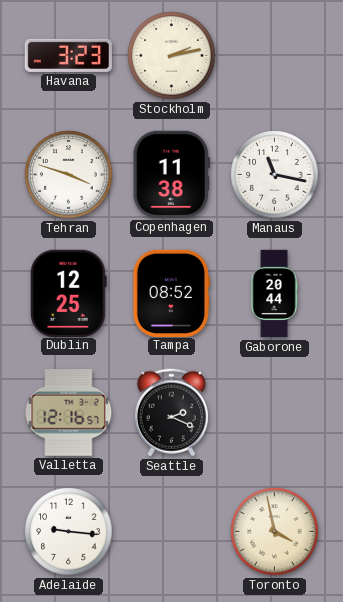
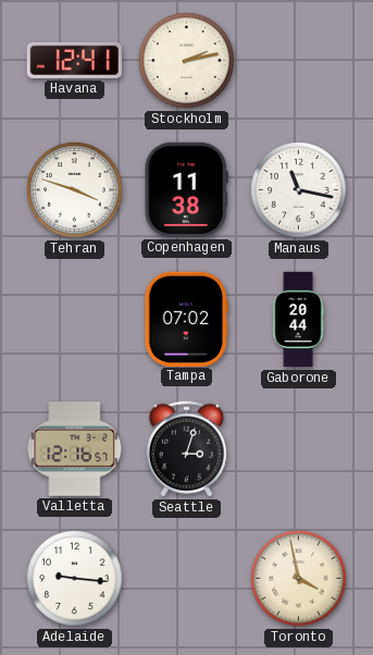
Havana: 3:23 -> 12:41 (74, 60)
Dublin: 12:25 -> none (69, 293)
Tampa: 08:52 -> 07:02 (186, 319)
Seattle: 2:19 -> 3:03 (186, 449)
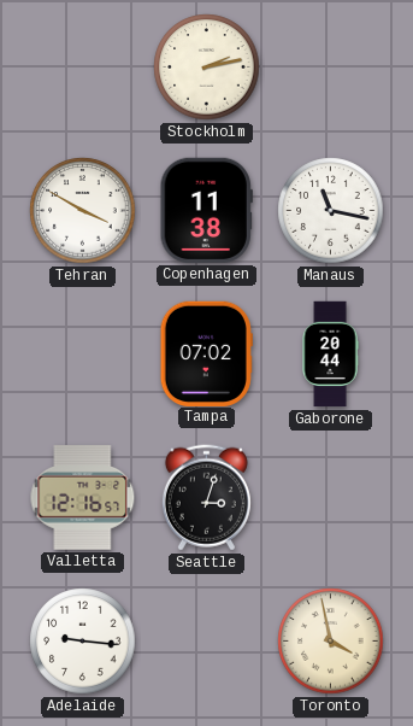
Havana: 12:41 -> none (74, 60)
Tehran: 3:48 -> 3:50 (83, 211)
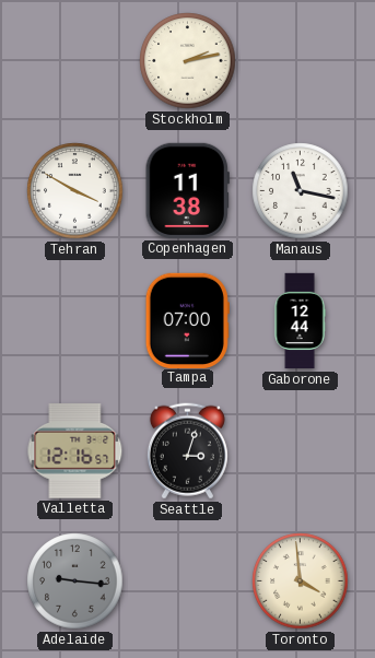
Tampa: 07:02 -> 07:00 (187, 320)
Gaborone: 20:44 -> 12:44 (300, 321)
Adelaide dial: white -> grey (75, 581)
Toronto: 3:58 -> 3:59 (301, 581)
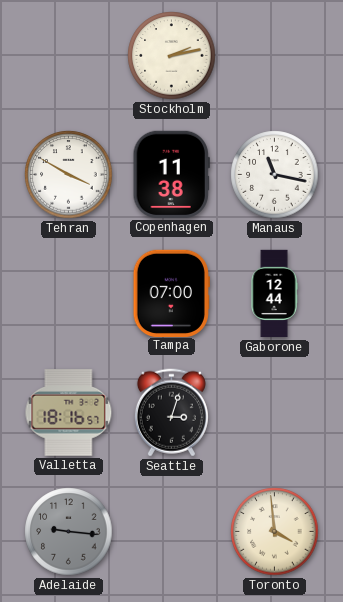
Valletta: 12:16 -> 18:16 (69, 413)
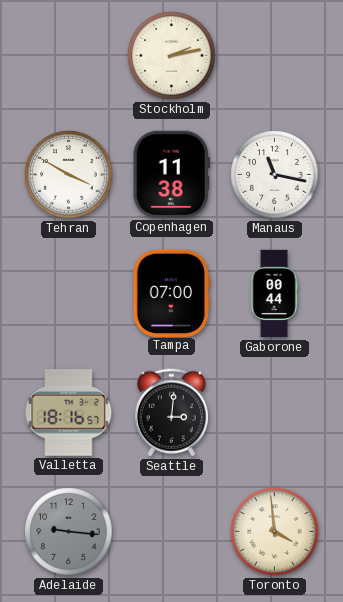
Gaborone: 12:44 -> 00:44 (274, 294)
Seattle: 3:03 -> 3:01 (171, 413)
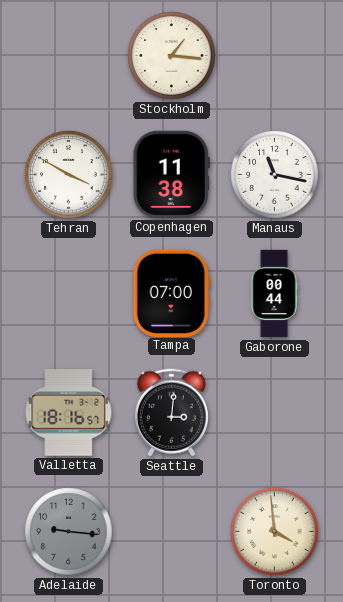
Stockholm: 2:13 -> 1:16 (172, 56)
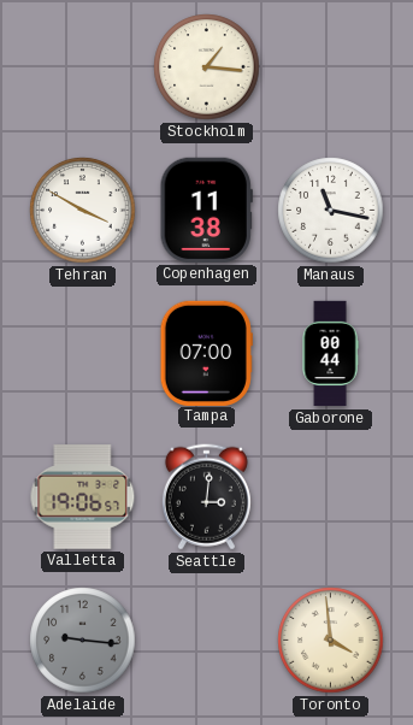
Valletta: 18:16 -> 19:06 (83, 497)
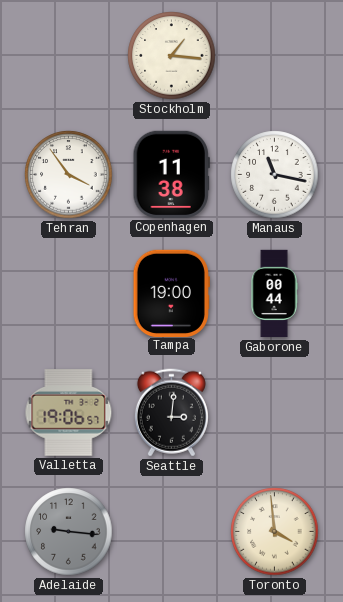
Tehran: 3:50 -> 3:54 (69, 175)
Tampa: 07:00 -> 19:00 (171, 293)
